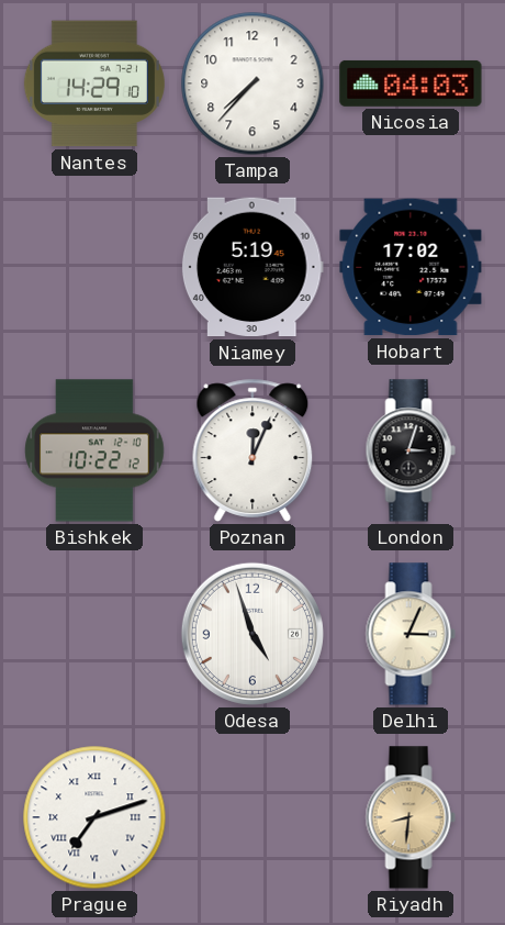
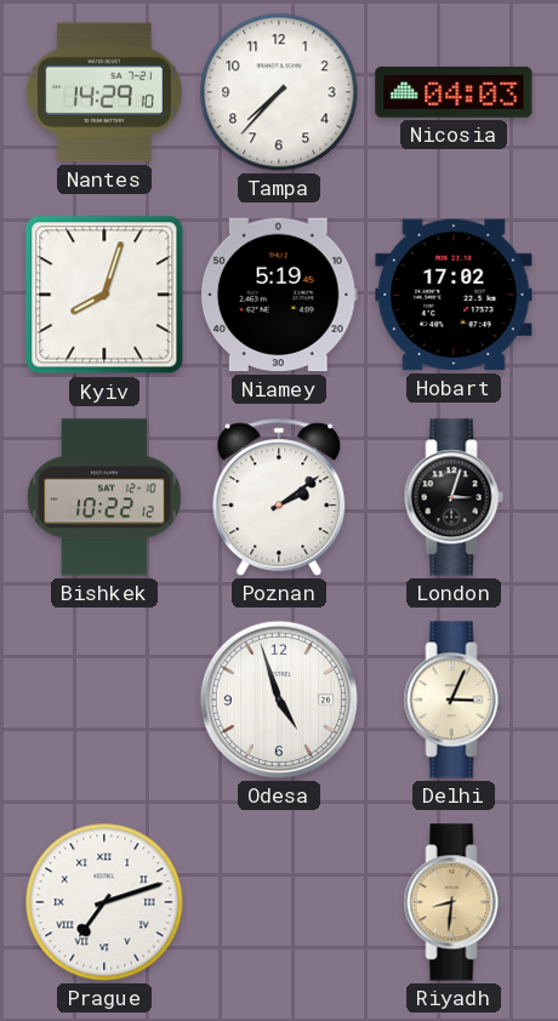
Kyiv: none -> 8:03 (104, 295)
Poznan: 12:04 -> 2:09 (279, 497)
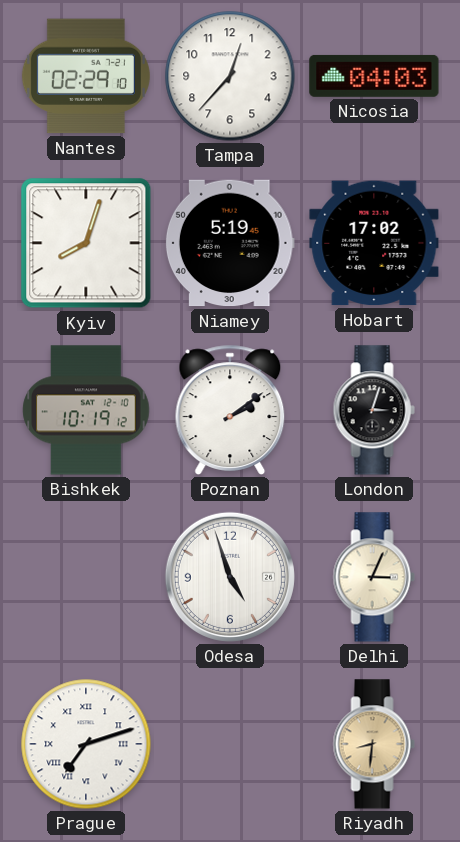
Nantes: 14:29 -> 02:29 (86, 76)
Tampa: 7:37 -> 12:37 (230, 76)
Bishkek: 10:22 -> 10:19 (86, 410)
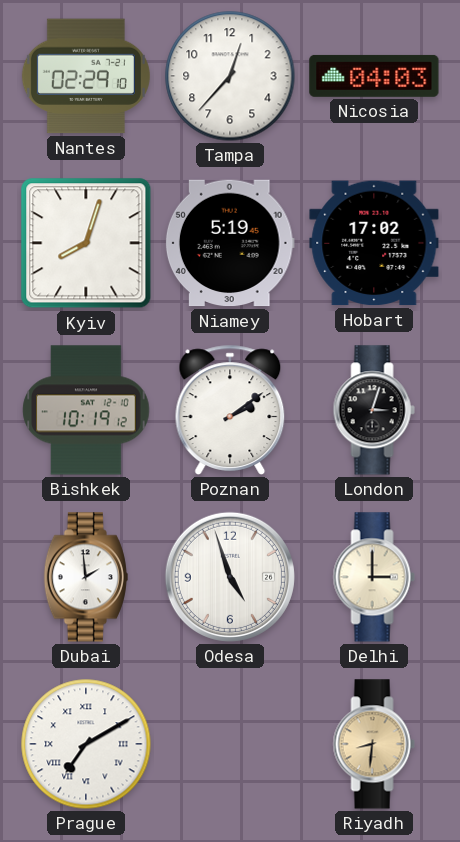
Dubai: none -> 1:59 (86, 577)
Delhi: 3:04 -> 3:00 (374, 577)
Prague: 7:12 -> 7:10 (86, 744)
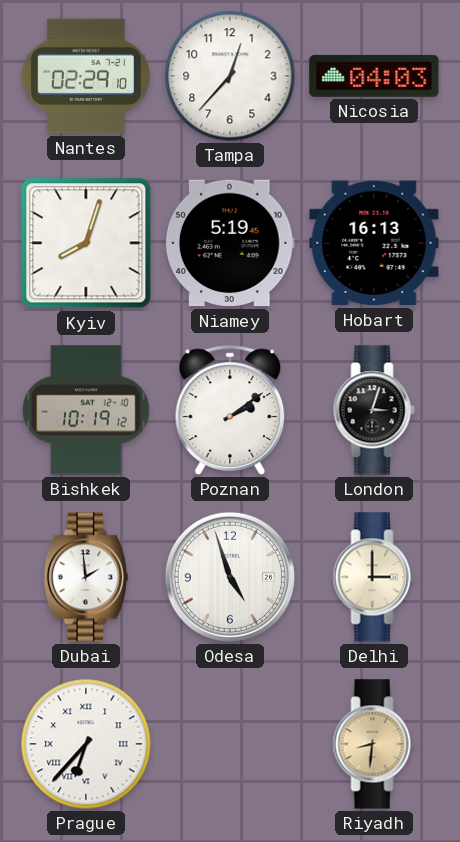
Hobart: 17:02 -> 16:13 (374, 243)
Prague: 7:10 -> 6:37 (86, 744)
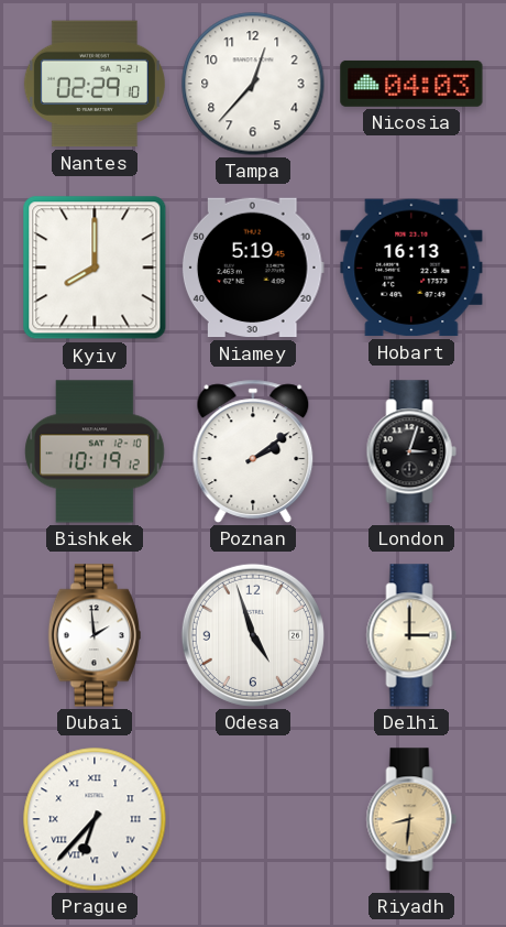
Kyiv: 8:03 -> 8:00 (95, 268)
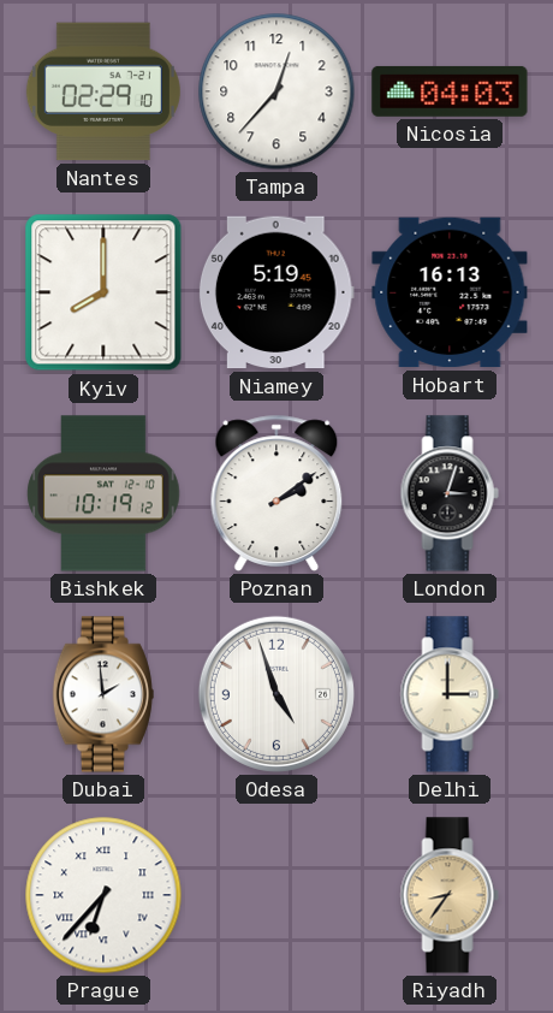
Riyadh: 8:31 -> 8:36 (450, 895)
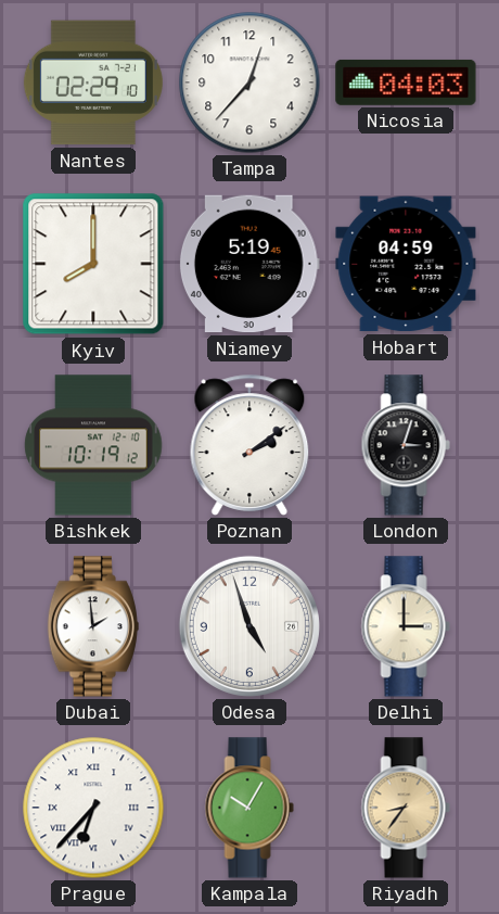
Hobart: 16:13 -> 04:59 (406, 264)
Kampala: none -> 10:05 (250, 808)
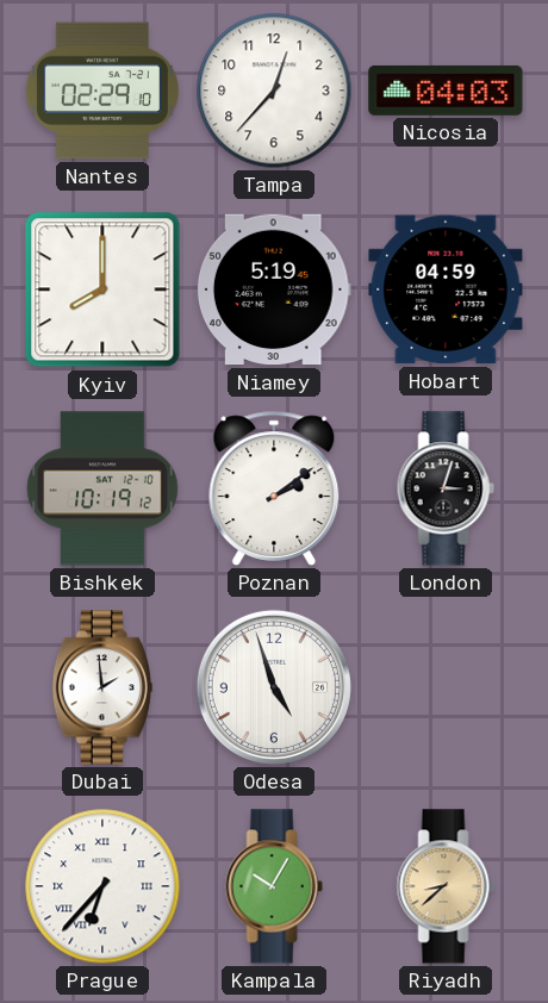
Delhi: 3:00 -> none (406, 626)
Riyadh: 8:36 -> 8:38 (446, 886)
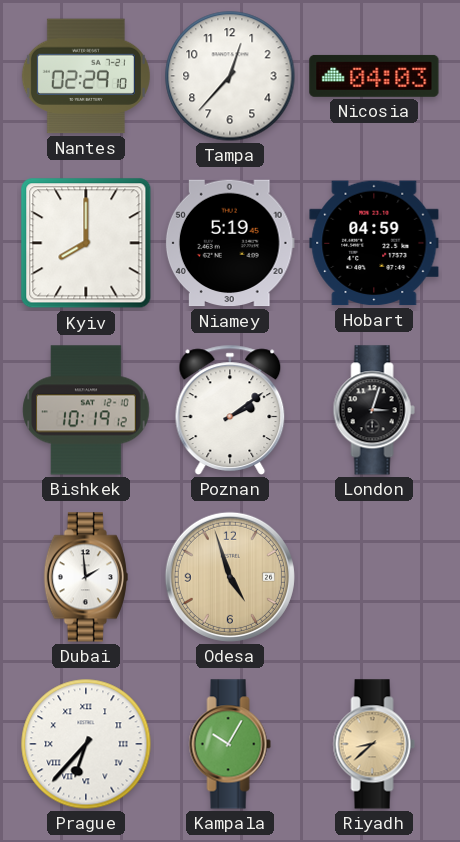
Odesa dial: white -> champagne (230, 577)
